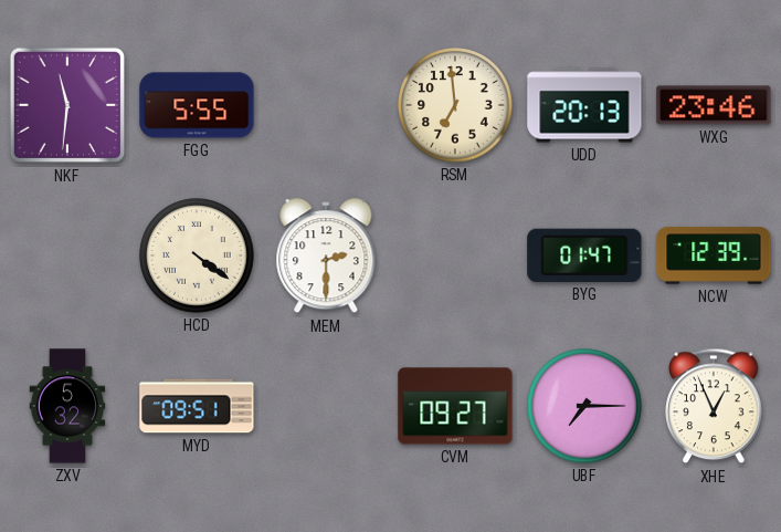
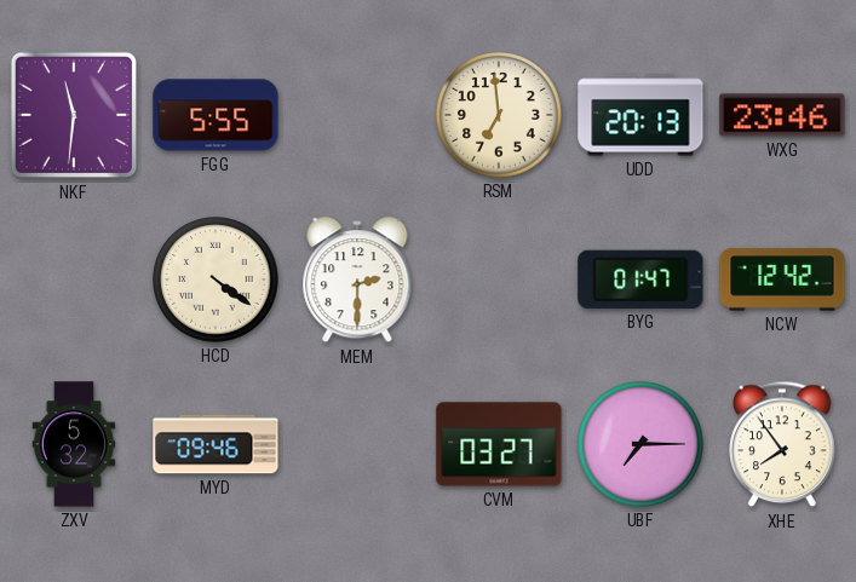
NCW: 12:39 -> 12:42 (782, 280)
MYD: 09:51 -> 09:46 (216, 444)
CVM: 09:27 -> 03:27 (499, 444)
XHE: 12:56 -> 7:54 (782, 444)
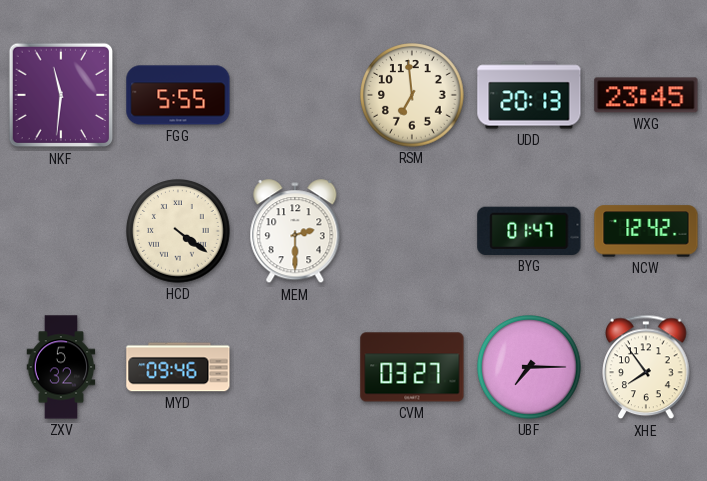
WXG: 23:46 -> 23:45 (646, 95)
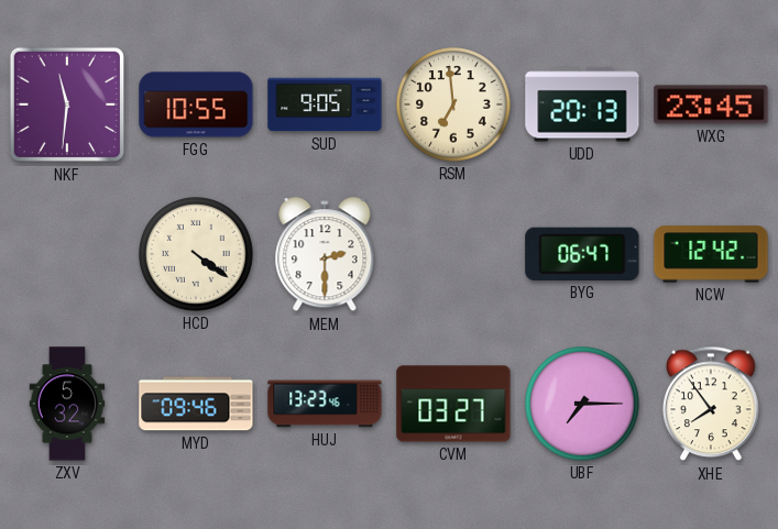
FGG: 5:55 -> 10:55 (196, 104)
SUD: none -> 9:05 (325, 104)
BYG: 01:47 -> 06:47 (582, 254)
HUJ: none -> 13:23 (325, 404)
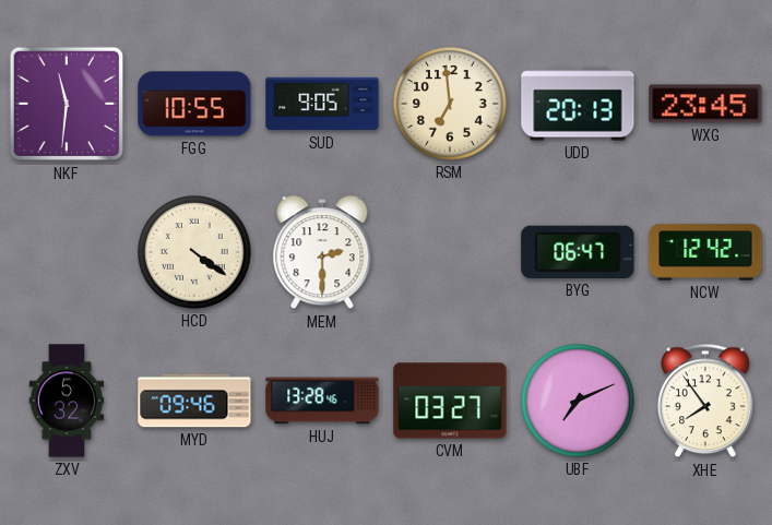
HUJ: 13:23 -> 13:28 (322, 401)
UBF: 7:15 -> 7:11 (578, 401)
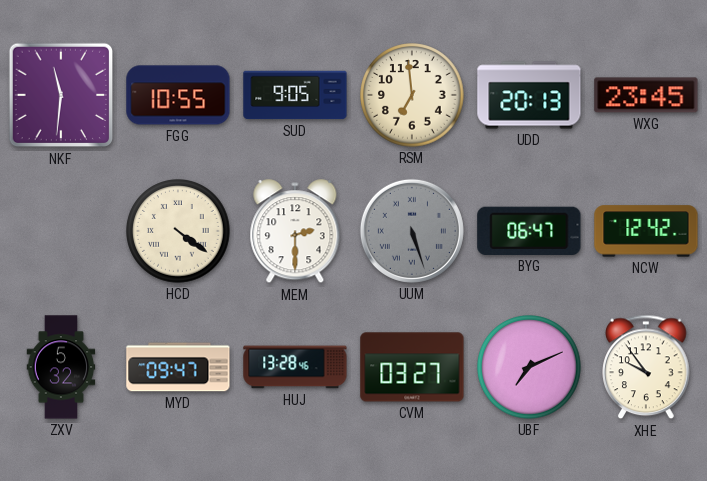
UUM: none -> 5:27 (412, 231)
MYD: 09:46 -> 09:47 (178, 367)
XHE: 7:54 -> 9:54 (646, 367)
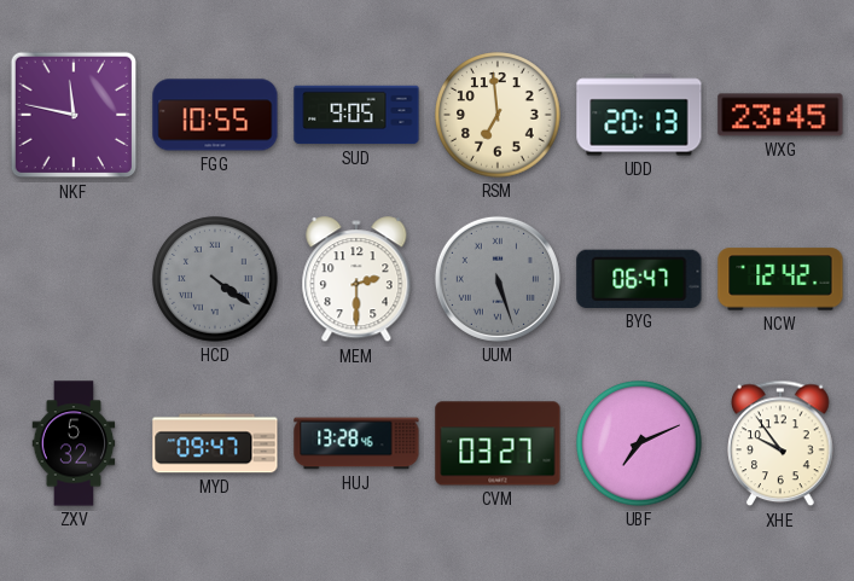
NKF: 11:31 -> 11:47 (74, 115)
HCD dial: cream -> grey (215, 279)
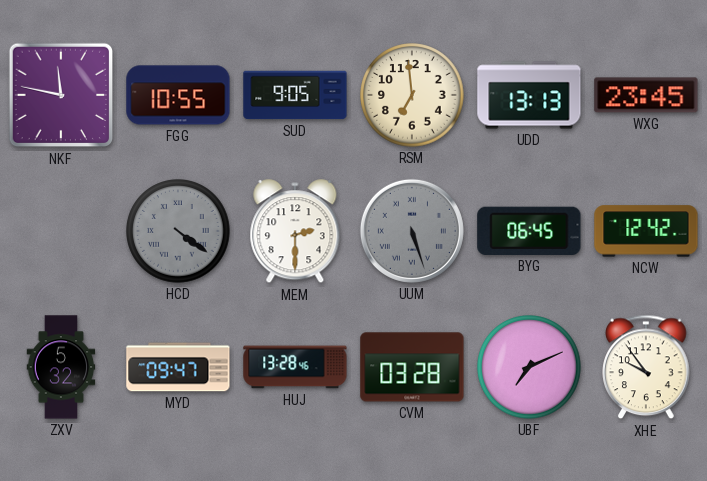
UDD: 20:13 -> 13:13 (529, 95)
BYG: 06:47 -> 06:45 (529, 231)
CVM: 03:27 -> 03:28 (412, 367)
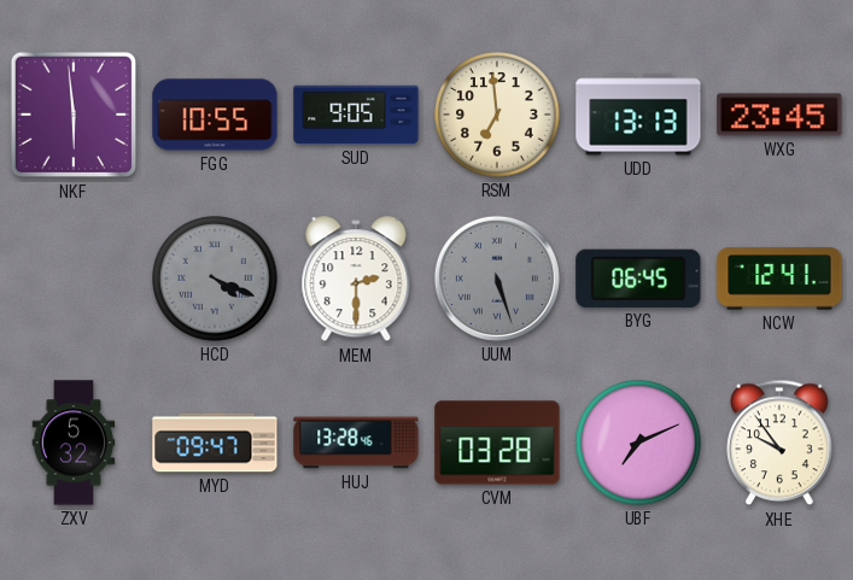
NKF: 11:47 -> 5:59 (74, 115)
HCD: 4:21 -> 4:19 (215, 279)
NCW: 12:42 -> 12:41 (779, 279)
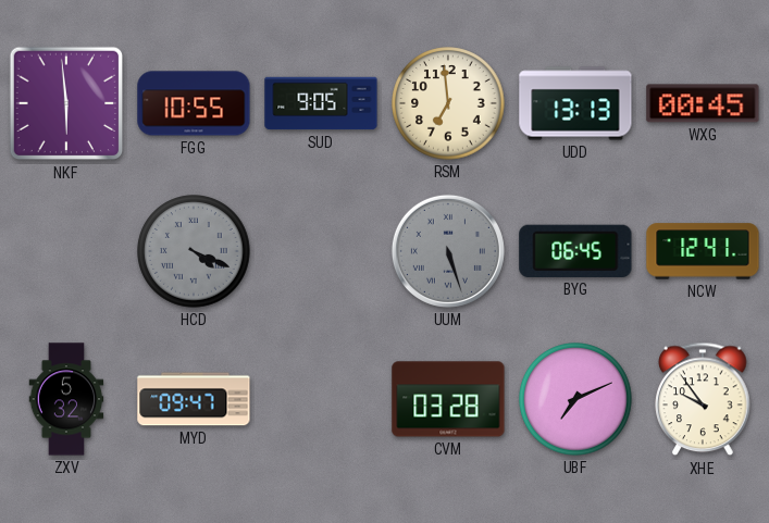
WXG: 23:45 -> 00:45 (703, 103)
MEM: 2:30 -> none (356, 280)
HUJ: 13:28 -> none (356, 443)
